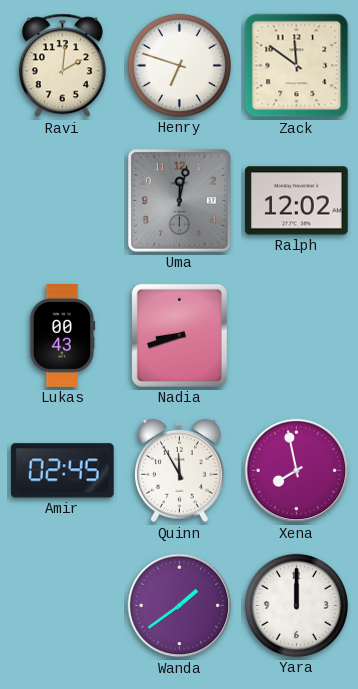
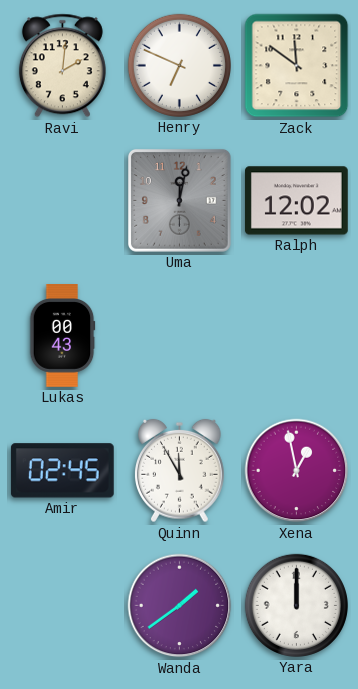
Henry: 6:48 -> 6:49 (179, 65)
Nadia: 8:42 -> none (179, 335)
Xena: 7:58 -> 12:58 (297, 471)
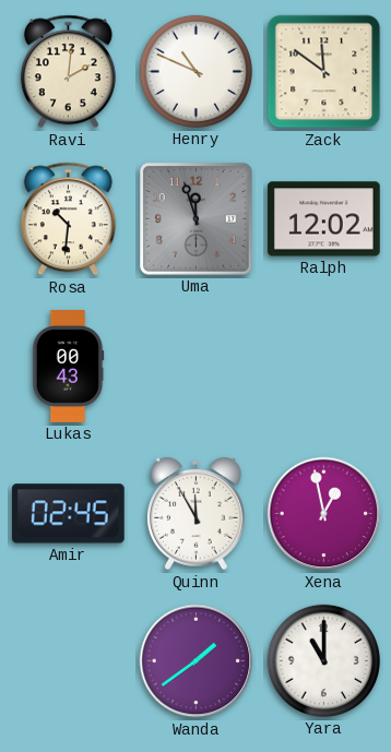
Henry: 6:49 -> 10:49 (195, 71)
Rosa: none -> 10:31 (68, 219)
Uma: 12:02 -> 11:57 (195, 218)
Yara: 12:00 -> 11:00 (323, 660)
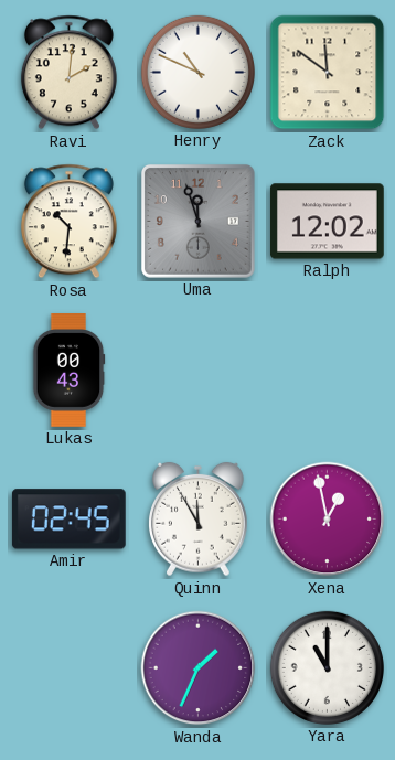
Wanda: 1:39 -> 1:34 (199, 668)
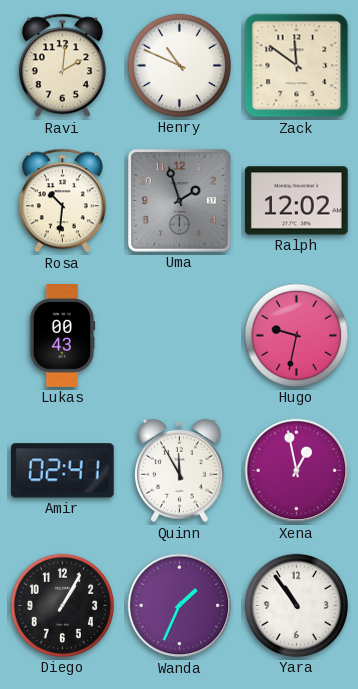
Uma: 11:57 -> 1:57 (179, 200)
Hugo: none -> 9:32 (296, 335)
Amir: 02:45 -> 02:41 (62, 471)
Diego: none -> 1:05 (62, 605)
Yara: 11:00 -> 10:54 (296, 605)
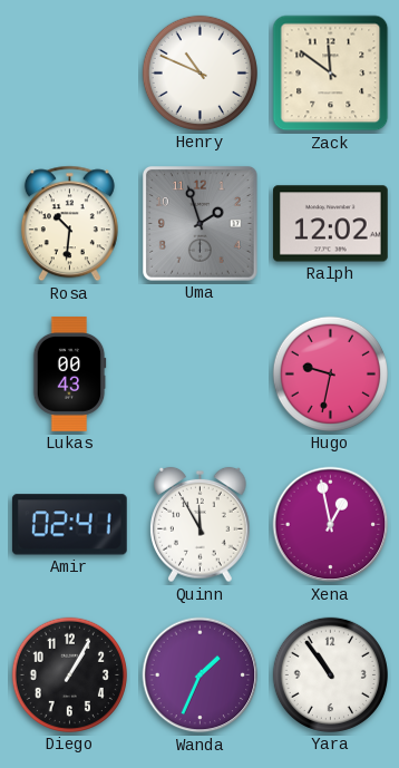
Ravi: 2:01 -> none (62, 66)
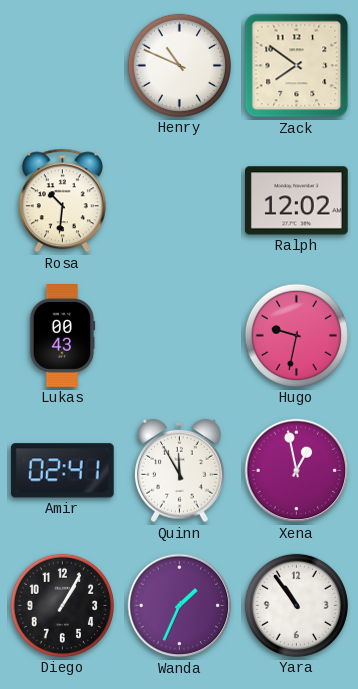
Zack: 11:51 -> 7:51 (297, 66)
Uma: 1:57 -> none (199, 223)
